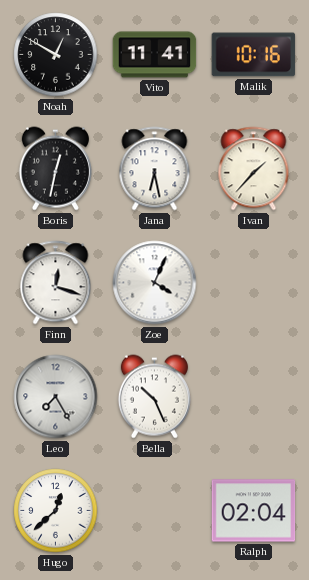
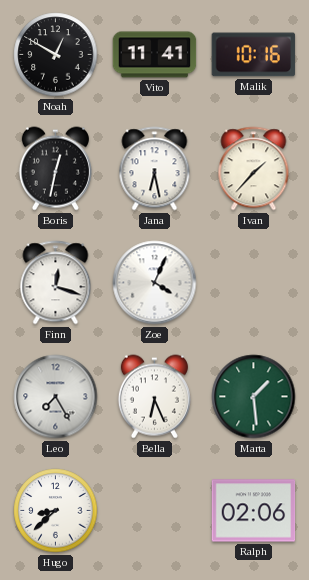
Bella: 10:26 -> 6:26 (154, 397)
Marta: none -> 1:29 (254, 397)
Hugo: 12:38 -> 8:38 (56, 511)
Ralph: 02:04 -> 02:06 (254, 511)
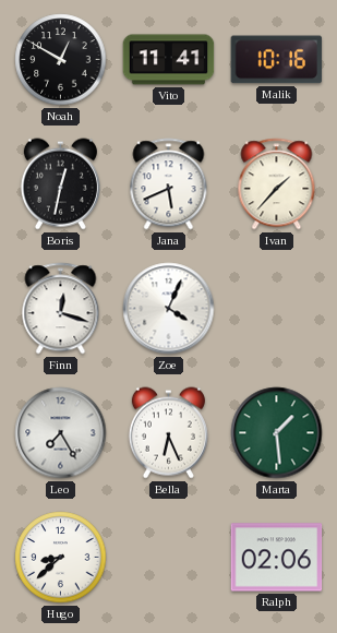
Jana: 6:28 -> 5:41 (169, 184)
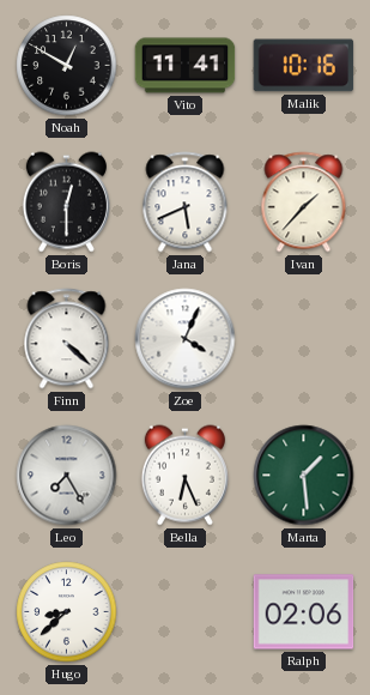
Boris: 12:32 -> 12:30 (66, 203)
Finn: 12:18 -> 4:22 (67, 339)
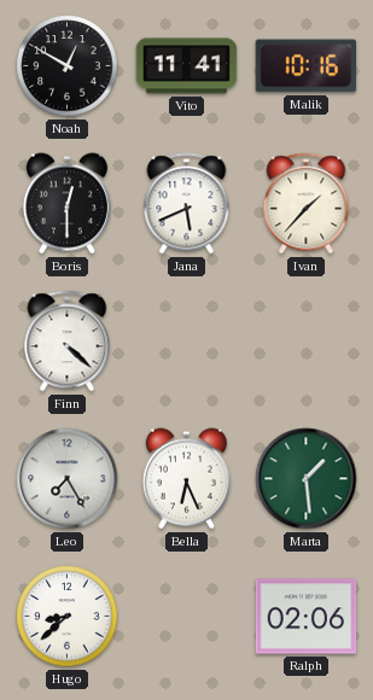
Zoe: 4:04 -> none (186, 339)
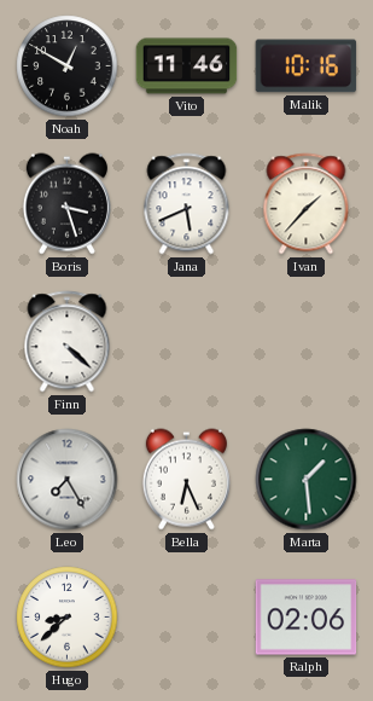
Vito: 11:41 -> 11:46 (187, 66)
Boris: 12:30 -> 3:27 (66, 204)
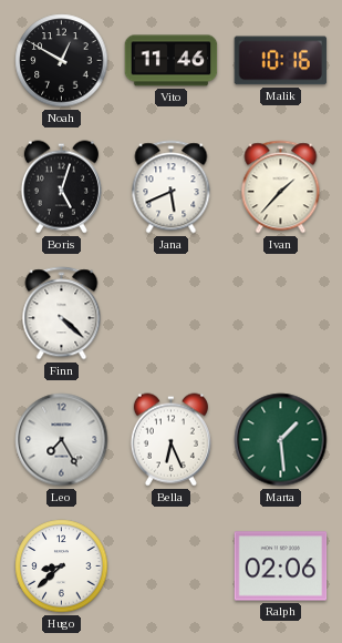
Boris: 3:27 -> 5:03 (61, 187)
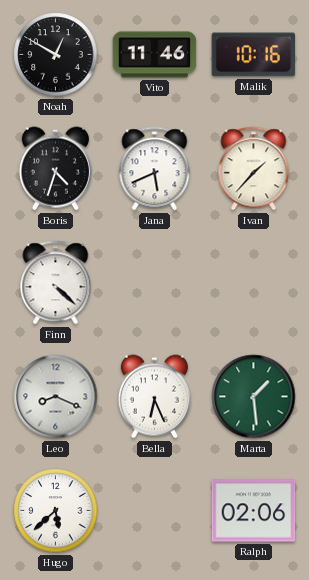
Boris: 5:03 -> 4:33 (55, 169)
Leo: 7:25 -> 8:19 (56, 397)
Hugo: 8:38 -> 5:38 (56, 511)
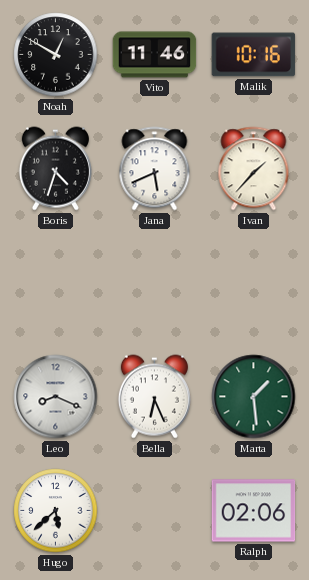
Finn: 4:22 -> none (56, 283)
